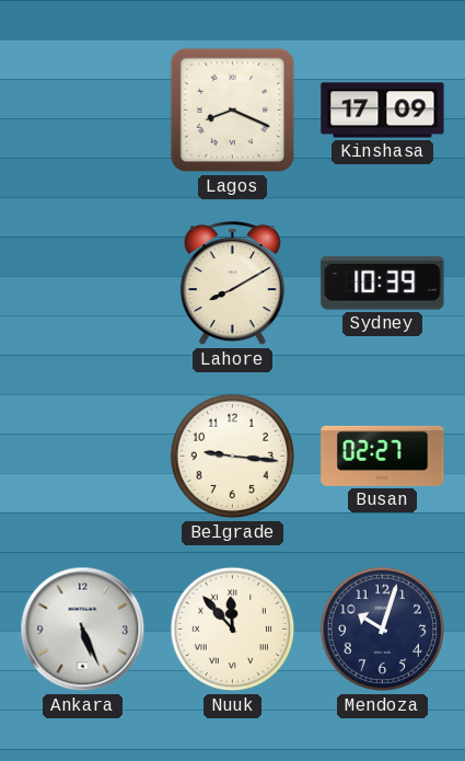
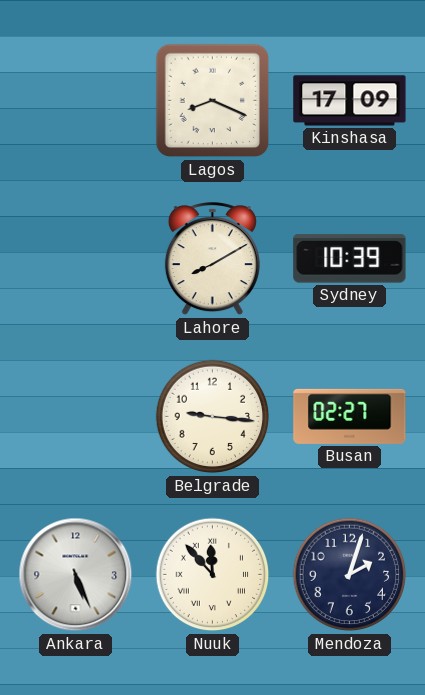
Mendoza: 10:03 -> 2:03 (350, 575)
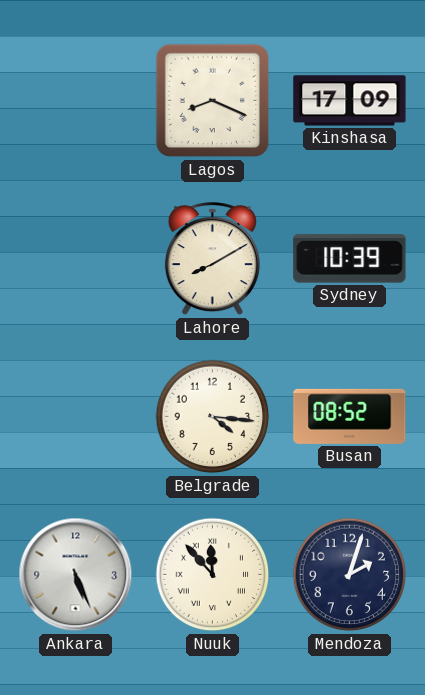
Belgrade: 9:16 -> 4:16 (213, 417)
Busan: 02:27 -> 08:52 (350, 416)
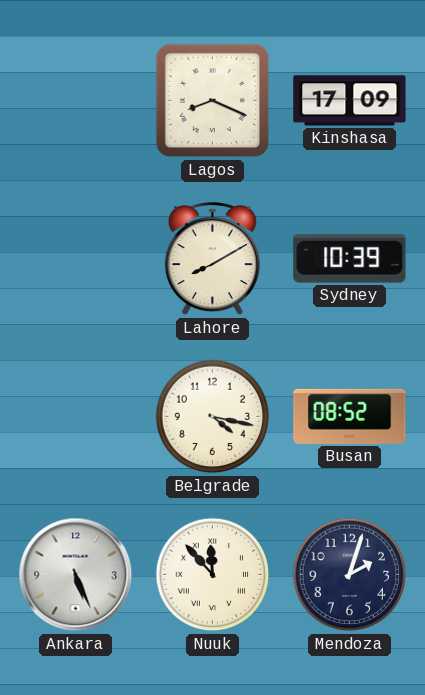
Belgrade: 4:16 -> 4:17 (213, 417)
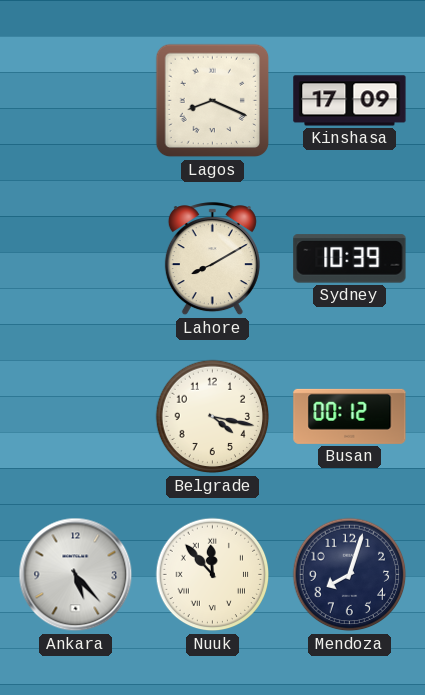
Busan: 08:52 -> 00:12 (350, 416)
Ankara: 5:26 -> 5:23 (76, 575)
Mendoza: 2:03 -> 8:03 (350, 575)
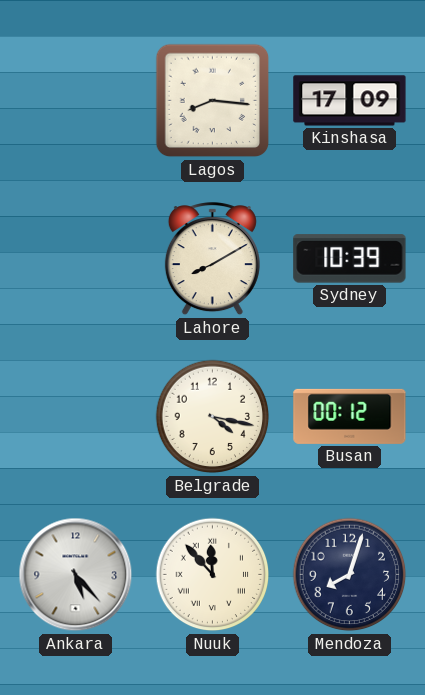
Lagos: 8:19 -> 8:16 (213, 101)
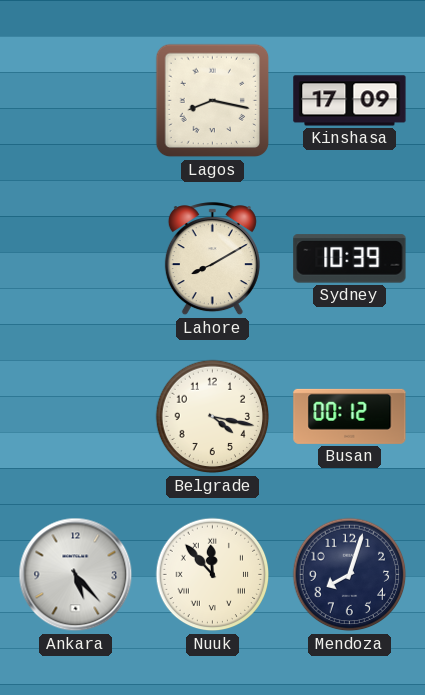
Lagos: 8:16 -> 8:17 (213, 101)
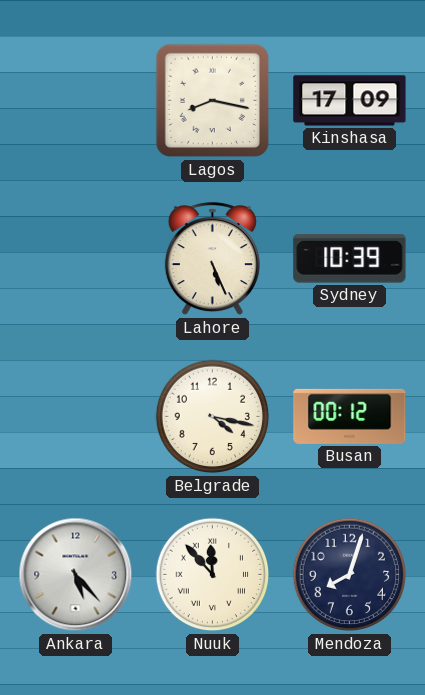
Lahore: 8:10 -> 5:26 (212, 259)
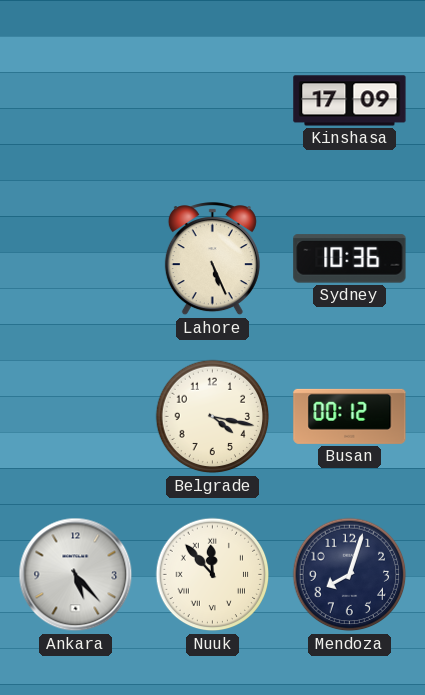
Lagos: 8:17 -> none (213, 101)
Sydney: 10:39 -> 10:36 (350, 259)
